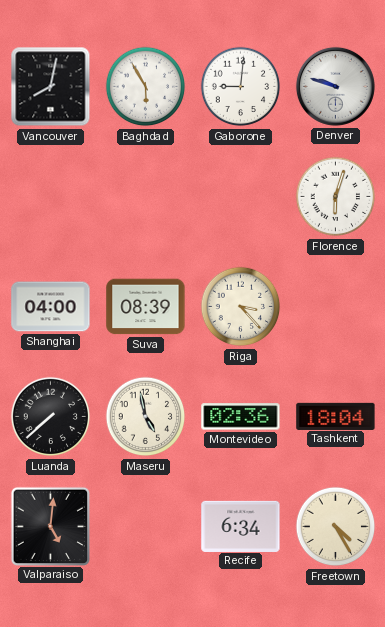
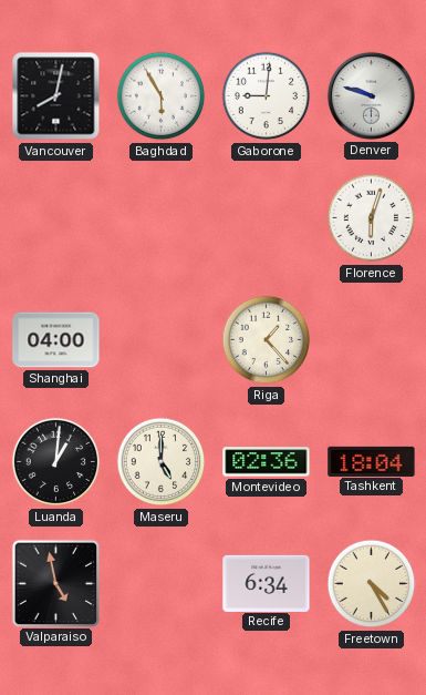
Suva: 08:39 -> none (146, 307)
Riga: 3:23 -> 1:23 (267, 340)
Luanda: 7:38 -> 1:01 (56, 462)
Maseru: 4:58 -> 5:00 (162, 462)
Valparaiso: 5:01 -> 4:58 (55, 583)
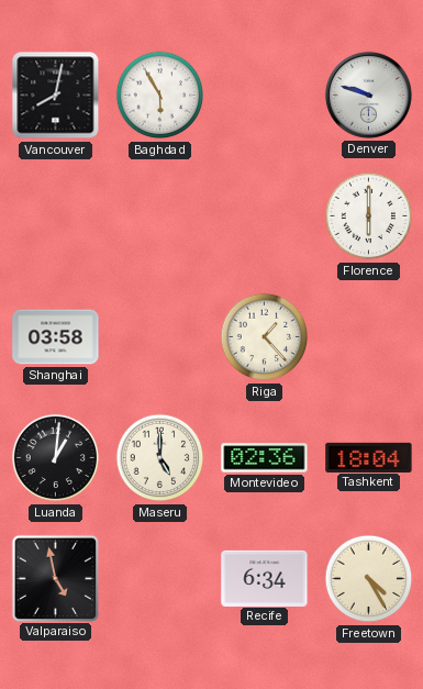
Gaborone: 9:01 -> none (267, 96)
Florence: 6:03 -> 6:00 (369, 216)
Shanghai: 04:00 -> 03:58 (56, 337)
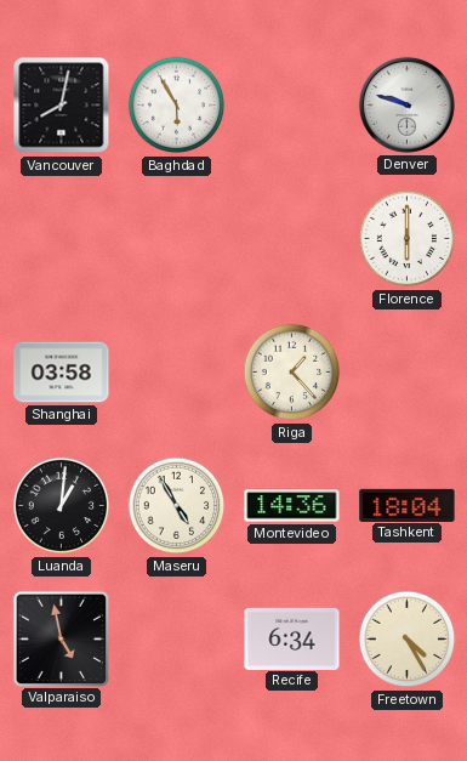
Maseru: 5:00 -> 4:55 (177, 506)
Montevideo: 02:36 -> 14:36 (292, 506)
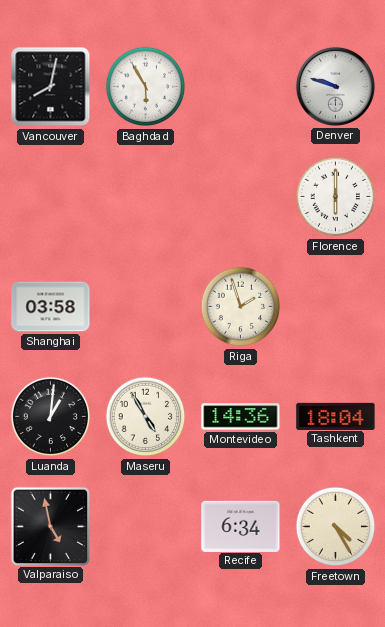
Riga: 1:23 -> 1:57 (241, 307)
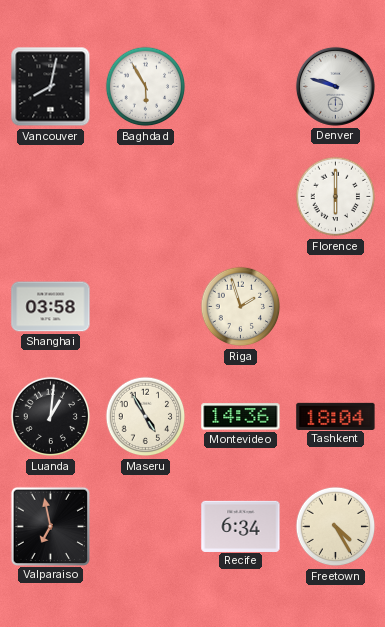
Valparaiso: 4:58 -> 6:58 (50, 526)
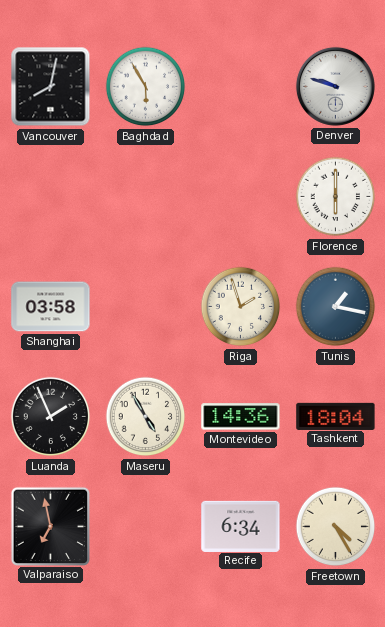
Tunis: none -> 1:17 (336, 307)
Luanda: 1:01 -> 1:56 (51, 417)
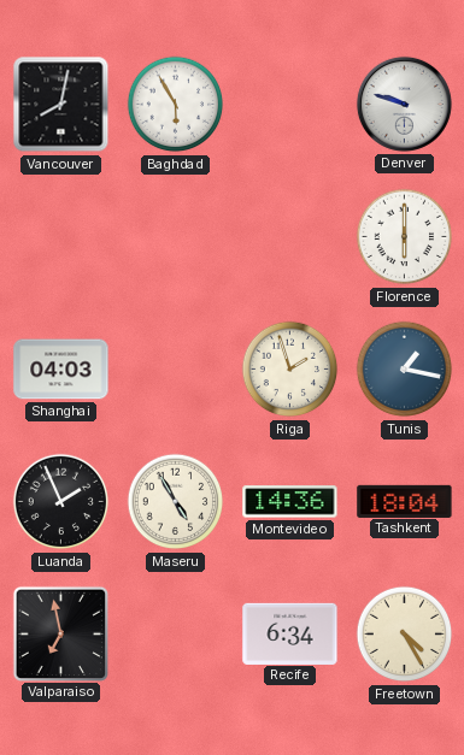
Shanghai: 03:58 -> 04:03 (61, 370)
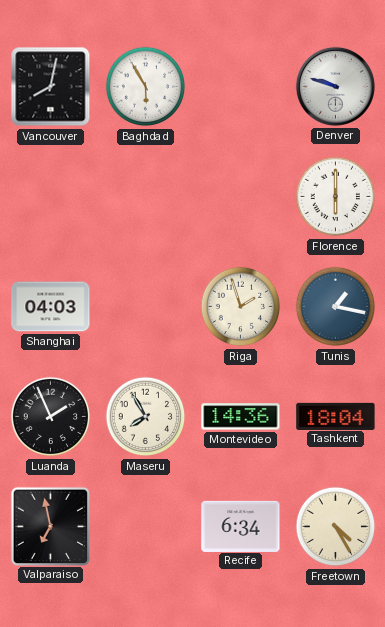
Maseru: 4:55 -> 7:55 (146, 417)
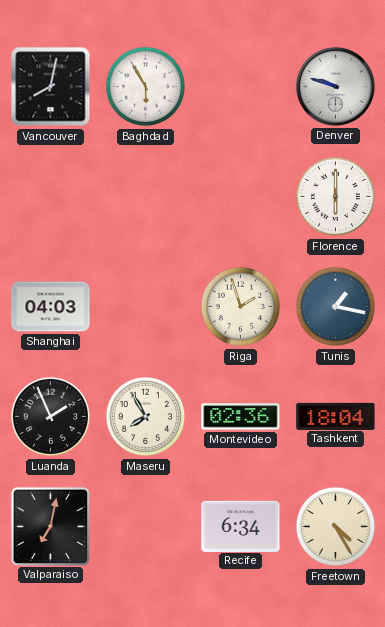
Montevideo: 14:36 -> 02:36 (241, 417)
Valparaiso: 6:58 -> 7:02 (50, 526)
